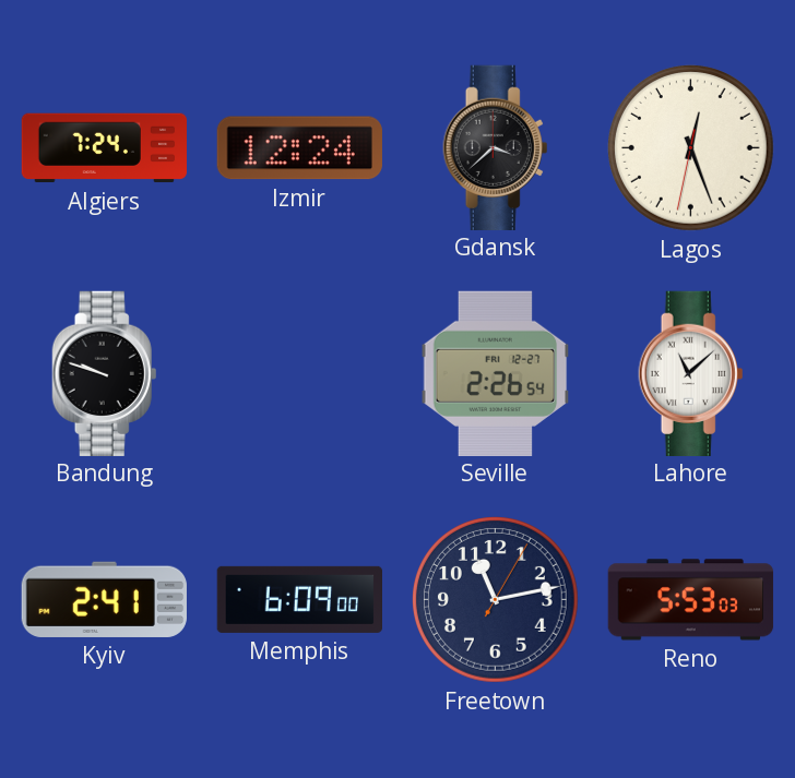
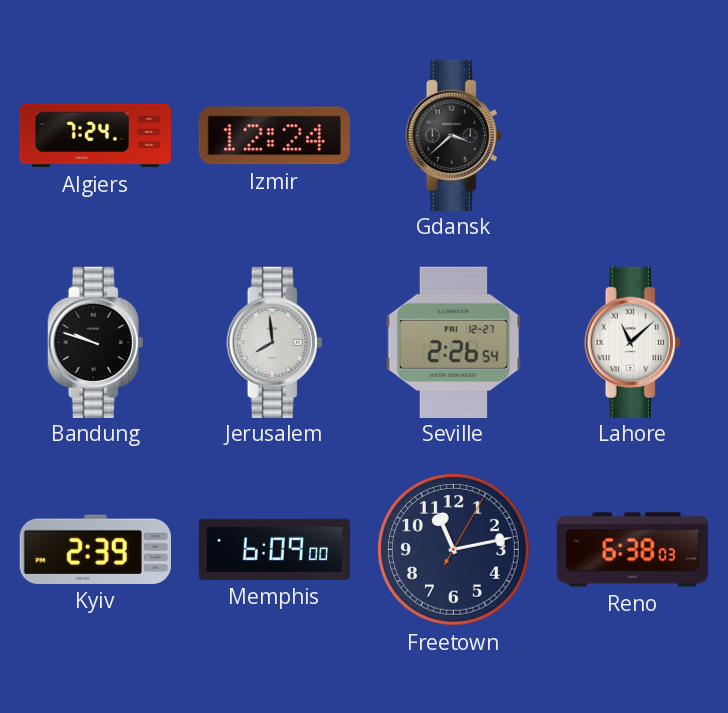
Lagos: 12:26 -> none (690, 147)
Jerusalem: none -> 7:59 (275, 342)
Kyiv: 2:41 -> 2:39 (95, 549)
Reno: 5:53 -> 6:38 (633, 550)
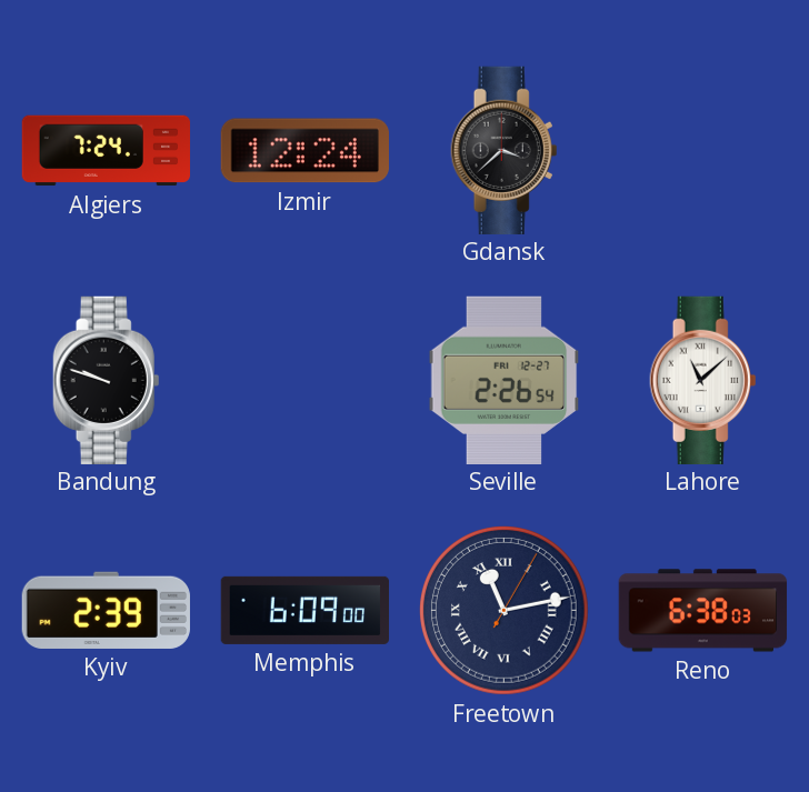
Jerusalem: 7:59 -> none (275, 342)
Freetown numerals: Arabic -> Roman (503, 610)
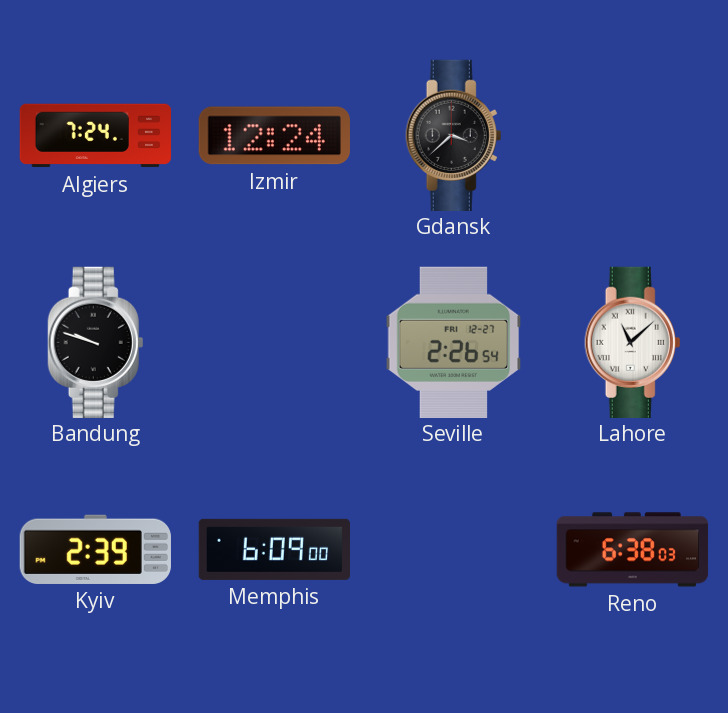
Freetown: 11:13 -> none (503, 610)
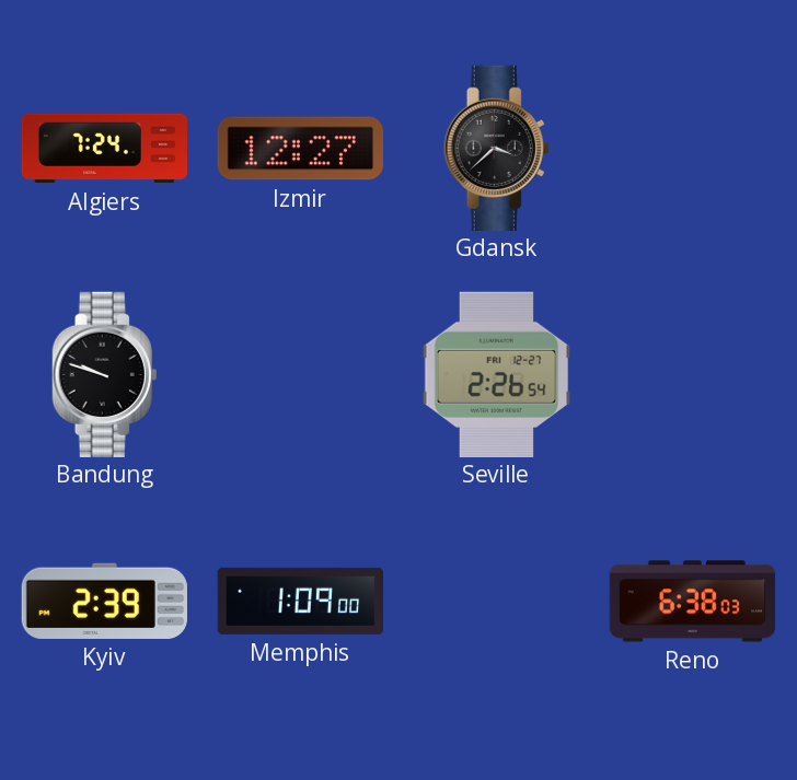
Izmir: 12:24 -> 12:27 (300, 149)
Lahore: 11:08 -> none (633, 342)
Memphis: 6:09 -> 1:09 (300, 601)
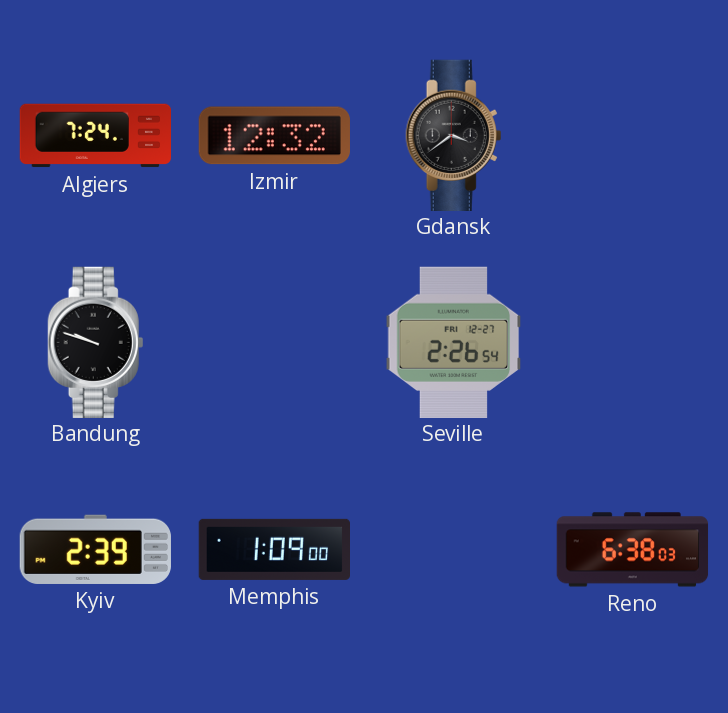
Izmir: 12:27 -> 12:32 (274, 136)
Gdansk: 3:38 -> 3:39 (454, 135)
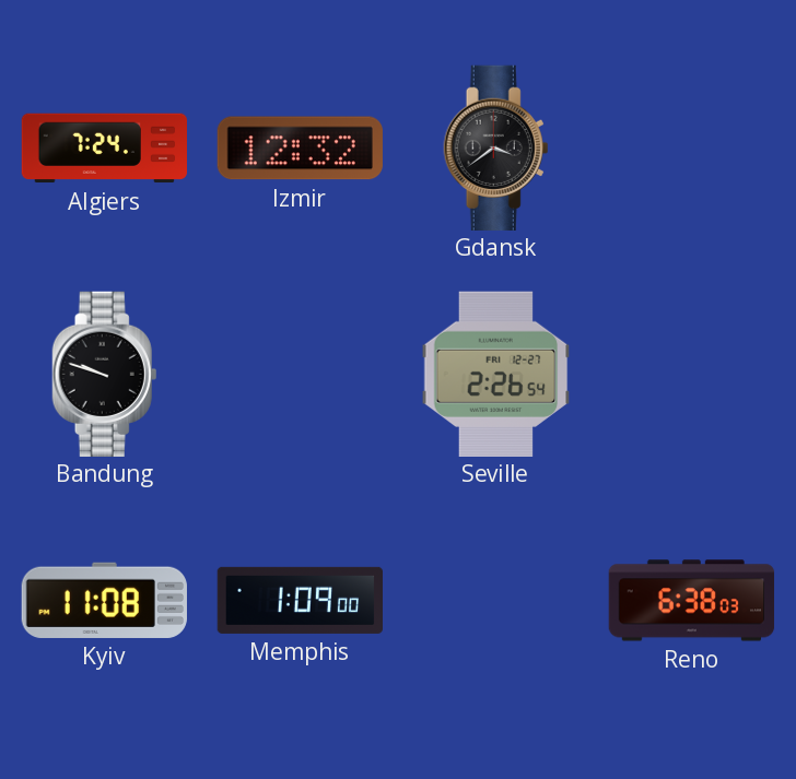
Kyiv: 2:39 -> 11:08 (104, 600)
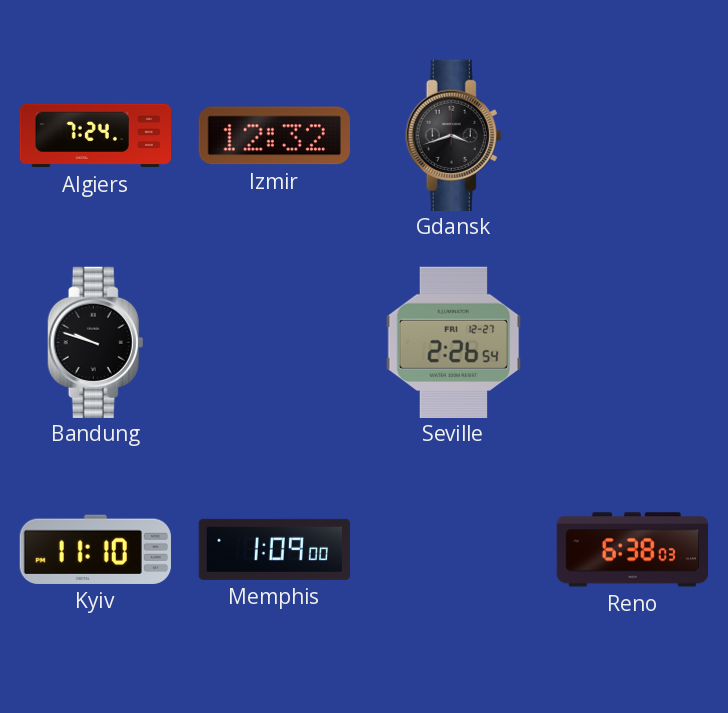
Gdansk: 3:39 -> 3:42 (454, 135)
Kyiv: 11:08 -> 11:10 (95, 549)
